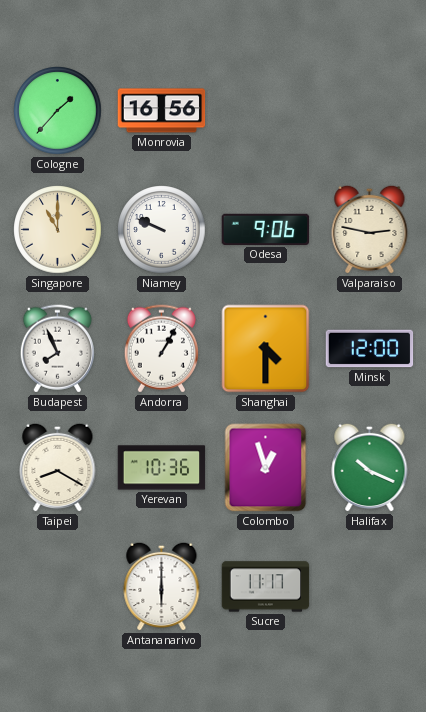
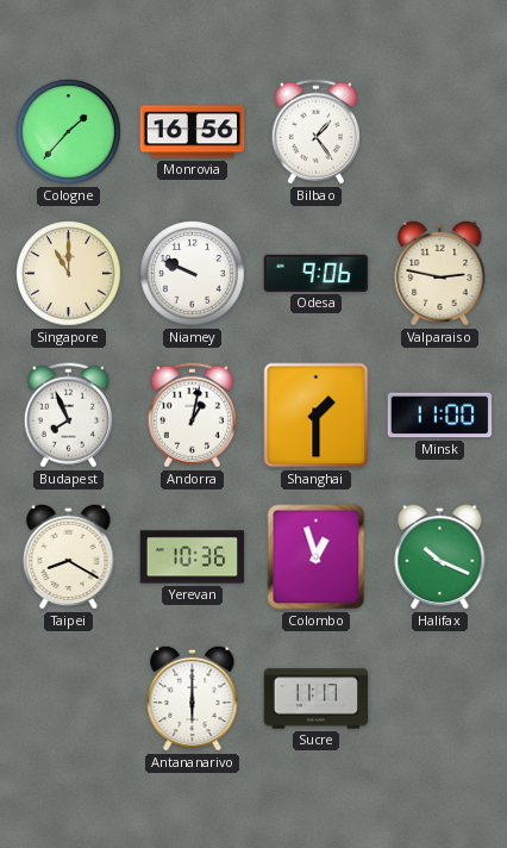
Bilbao: none -> 1:24 (315, 132)
Andorra: 1:05 -> 1:02 (192, 416)
Shanghai: 4:30 -> 1:30 (317, 416)
Minsk: 12:00 -> 11:00 (440, 416)
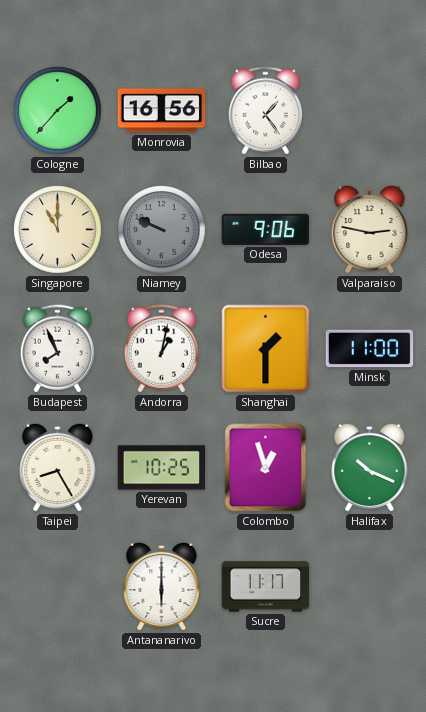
Niamey dial: white -> grey (162, 230)
Taipei: 8:20 -> 8:25 (58, 467)
Yerevan: 10:36 -> 10:25 (162, 468)
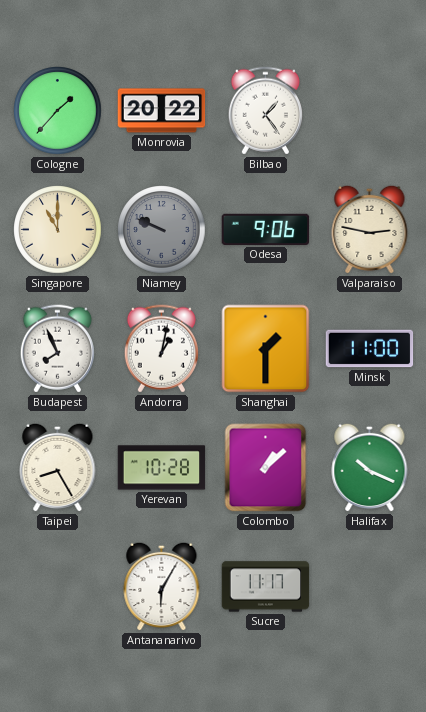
Monrovia: 16:56 -> 20:22 (162, 111)
Yerevan: 10:25 -> 10:28 (162, 468)
Colombo: 12:57 -> 1:08 (266, 468)
Antananarivo: 6:00 -> 6:05 (162, 586)
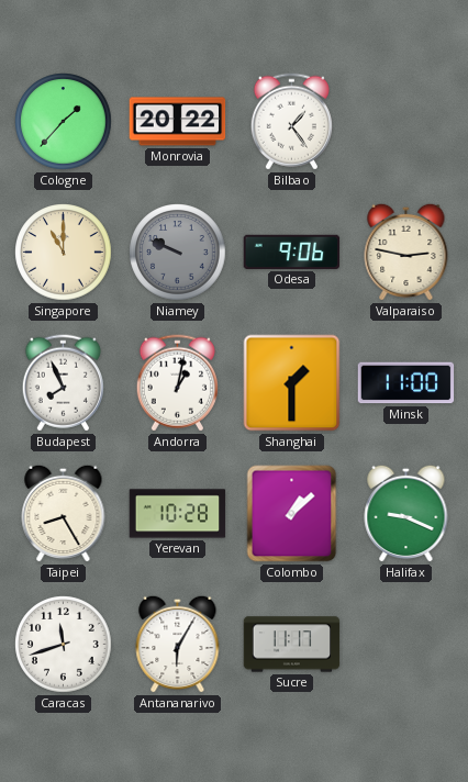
Halifax: 10:19 -> 9:19 (406, 513)
Caracas: none -> 11:42 (64, 645)
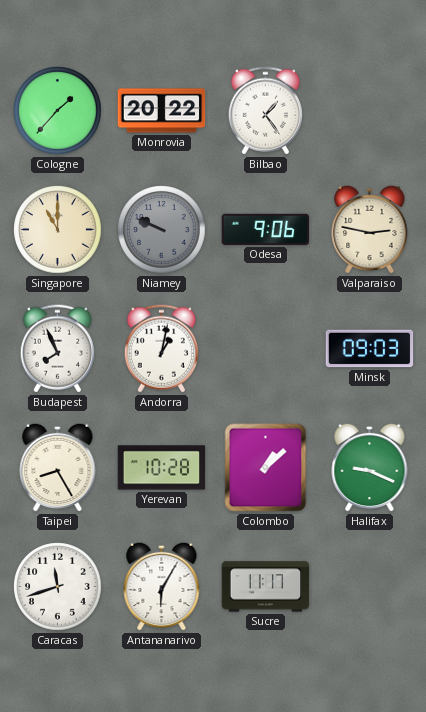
Shanghai: 1:30 -> none (292, 383)
Minsk: 11:00 -> 09:03 (370, 349)
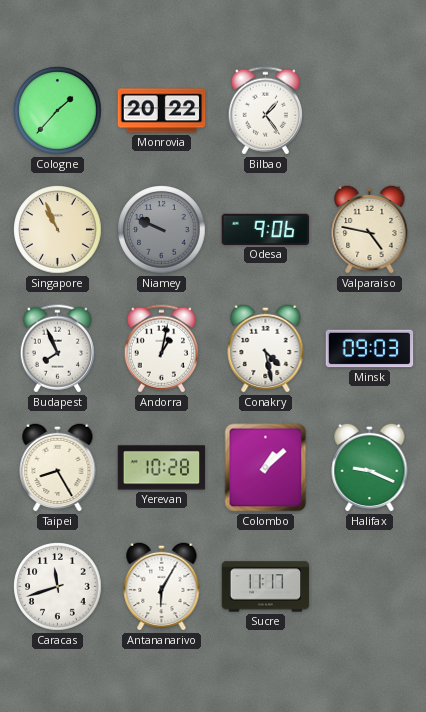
Singapore: 11:00 -> 10:56 (58, 230)
Valparaiso: 2:47 -> 4:47 (370, 229)
Conakry: none -> 4:28 (266, 348)
